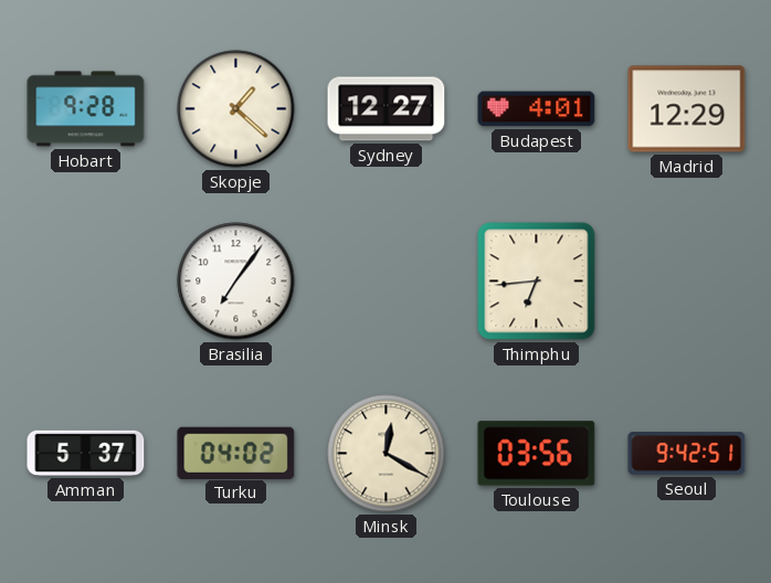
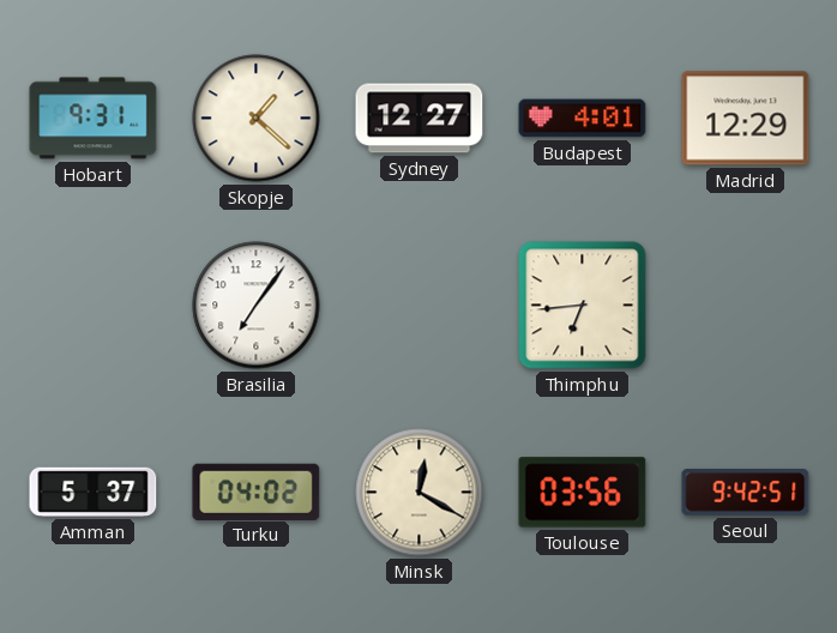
Hobart: 9:28 -> 9:31 (94, 119)
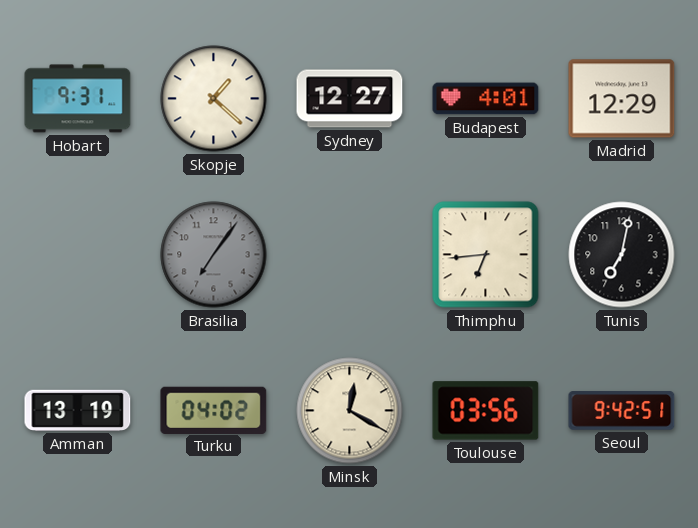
Brasilia dial: white -> grey (214, 255)
Tunis: none -> 7:02 (622, 255)
Amman: 5:37 -> 13:19 (78, 410)
